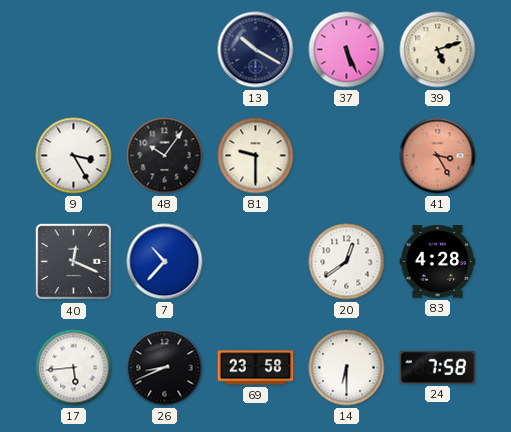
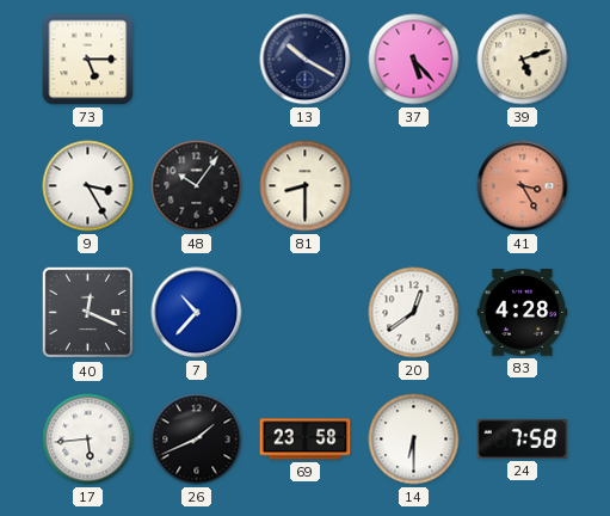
73: none -> 5:15 (88, 60)
37: 5:26 -> 5:23 (414, 60)
81: 9:30 -> 8:30 (306, 186)
26: 8:41 -> 1:41 (197, 440)
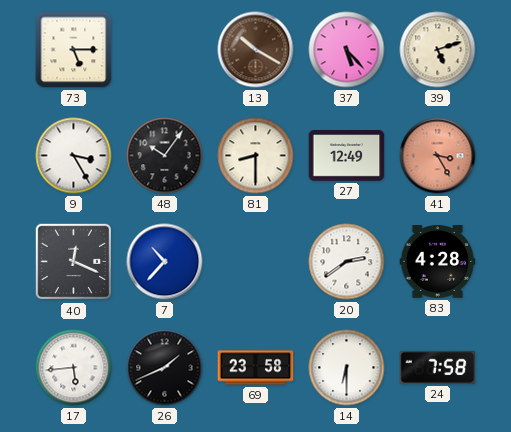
13 dial: navy -> brown (256, 50)
27: none -> 12:49 (347, 156)
20: 12:39 -> 2:39 (347, 262)
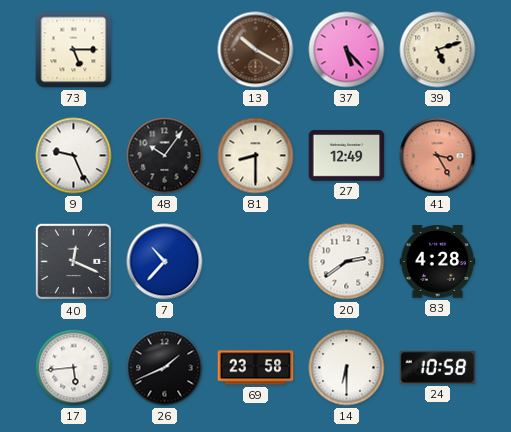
9: 3:25 -> 9:26 (74, 156)
24: 7:58 -> 10:58 (438, 367)
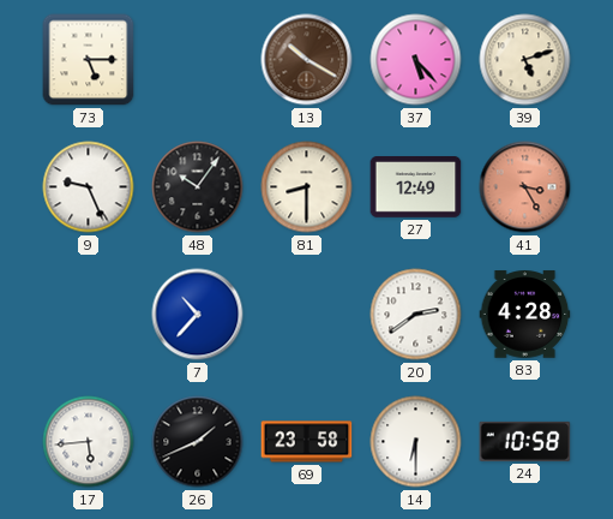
40: 12:19 -> none (74, 262)
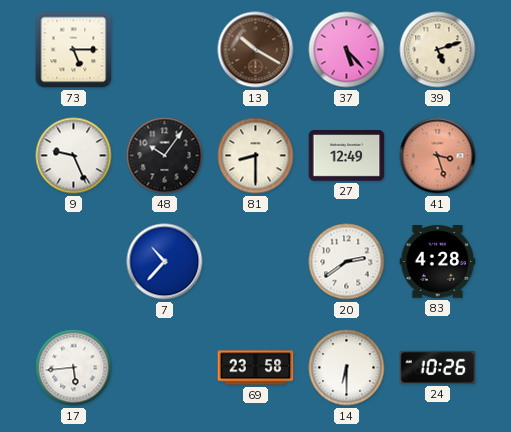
41: 3:25 -> 3:27 (438, 156)
26: 1:41 -> none (198, 442)
24: 10:58 -> 10:26 (438, 367)
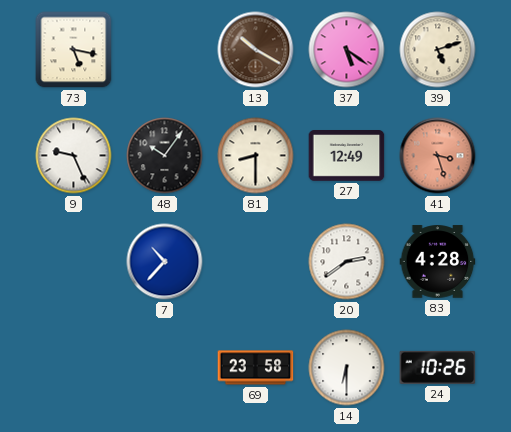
73: 5:15 -> 5:17 (74, 50)
37: 5:23 -> 5:21 (347, 50)
17: 5:44 -> none (74, 368)
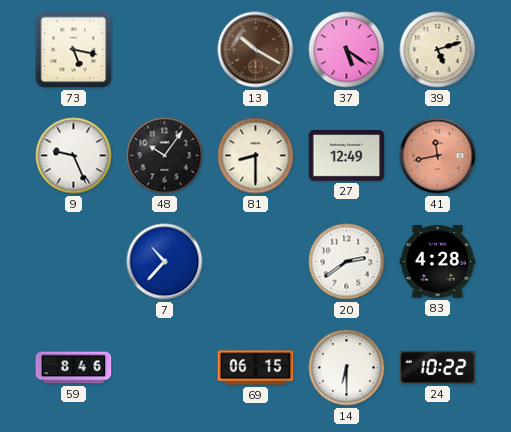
41: 3:27 -> 11:43 (438, 156)
59: none -> 8:46 (74, 368)
69: 23:58 -> 06:15 (256, 368)
24: 10:26 -> 10:22 (438, 367)
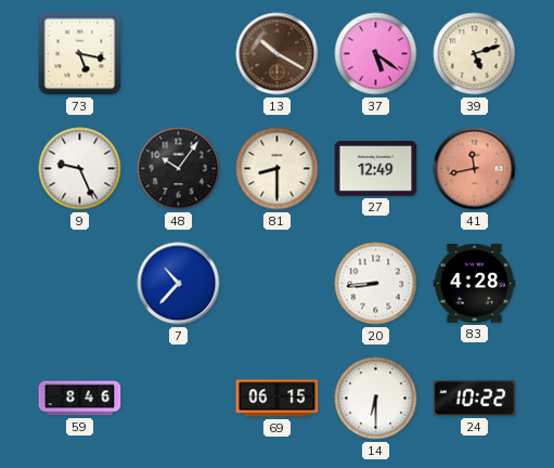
20: 2:39 -> 8:44 (376, 284)
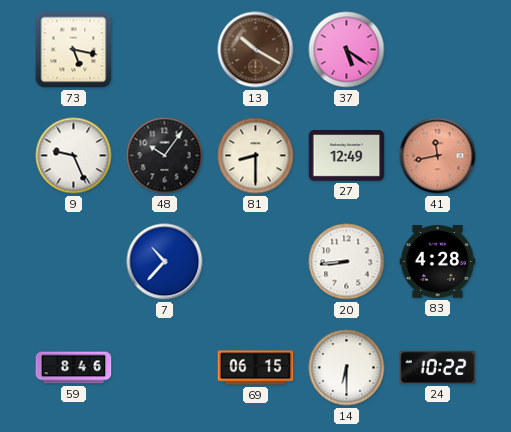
39: 5:12 -> none (475, 54)
